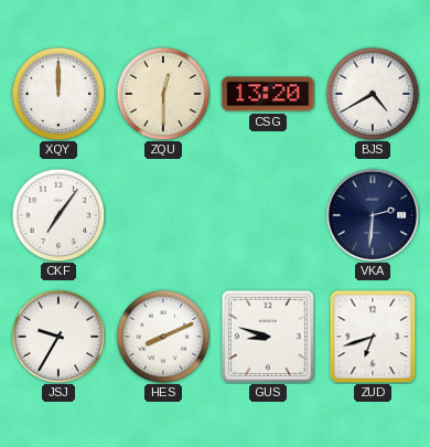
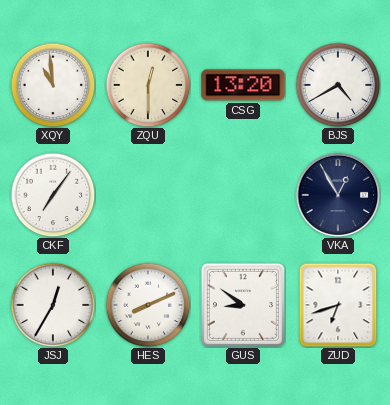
XQY: 12:00 -> 10:59 (53, 85)
VKA: 2:31 -> 12:55 (338, 195)
JSJ: 9:35 -> 12:35 (53, 305)
GUS: 8:48 -> 8:51 (243, 305)
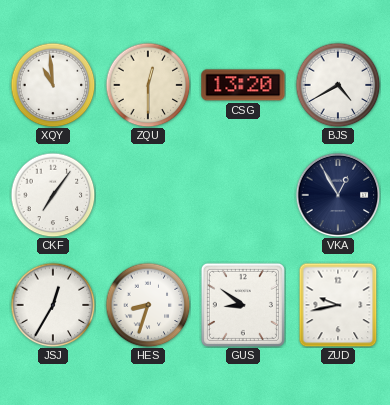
HES: 8:11 -> 8:33 (148, 305)
ZUD: 6:42 -> 9:43 (338, 305)
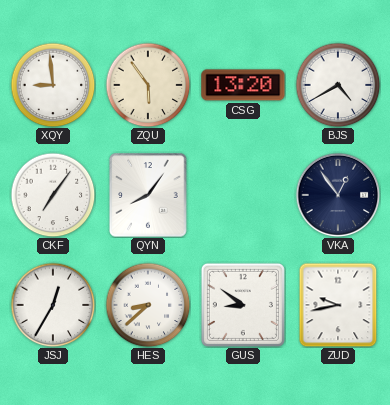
XQY: 10:59 -> 8:59 (53, 85)
ZQU: 12:30 -> 5:54 (148, 85)
QYN: none -> 8:06 (148, 195)
VKA: 12:55 -> 12:54 (338, 195)
HES: 8:33 -> 8:38 (148, 305)
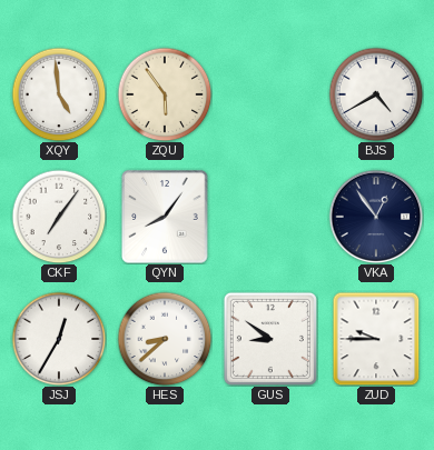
XQY: 8:59 -> 4:59 (59, 94)
CSG: 13:20 -> none (243, 85)
ZUD: 9:43 -> 9:45 (376, 339)
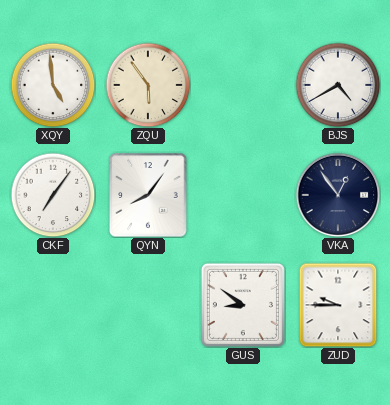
JSJ: 12:35 -> none (59, 339)
HES: 8:38 -> none (165, 339)
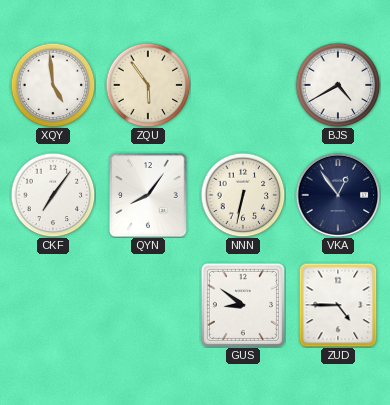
NNN: none -> 6:32 (243, 195)
ZUD: 9:45 -> 4:45 (338, 305)
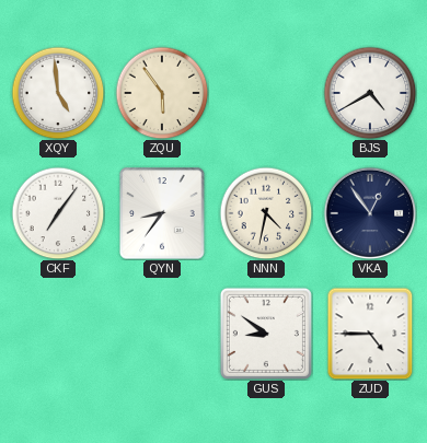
QYN: 8:06 -> 8:36 (162, 213)
NNN: 6:32 -> 4:32 (266, 213)
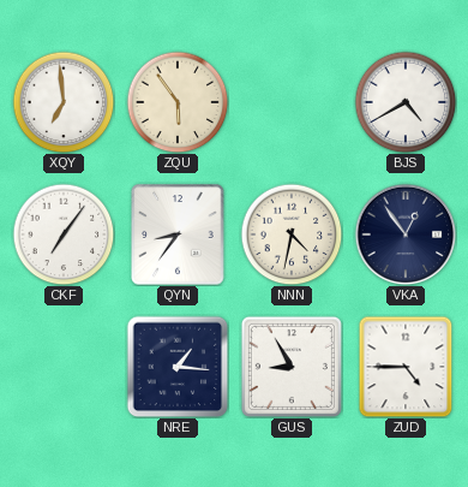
XQY: 4:59 -> 6:59 (64, 102)
NRE: none -> 1:16 (178, 367)
GUS: 8:51 -> 8:55 (292, 367)
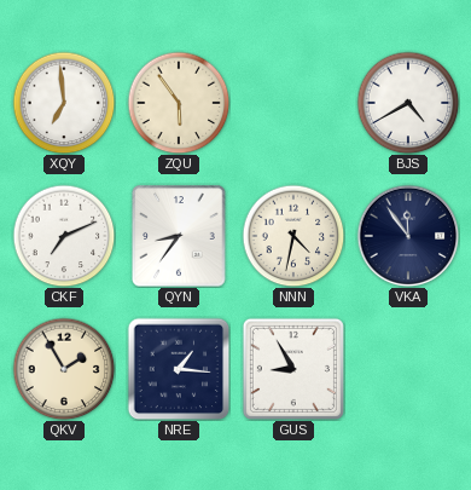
CKF: 7:06 -> 7:11 (64, 236)
VKA: 12:54 -> 11:54 (408, 236)
QKV: none -> 1:55 (64, 369)
ZUD: 4:45 -> none (406, 367)
